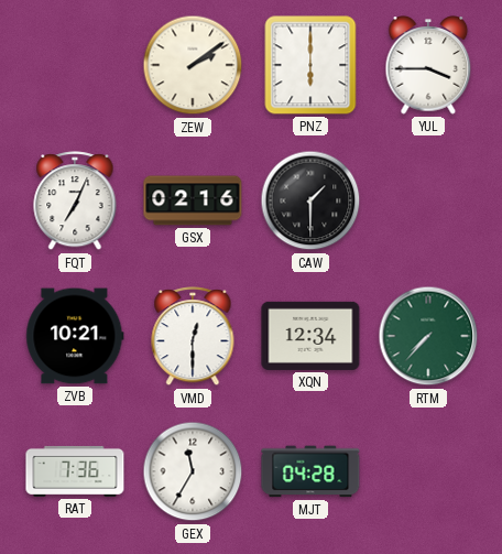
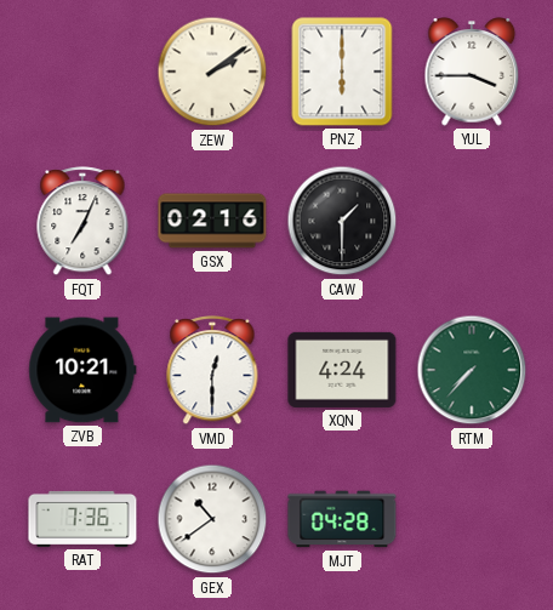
XQN: 12:34 -> 4:24 (342, 370)
GEX: 11:35 -> 10:39 (212, 519)
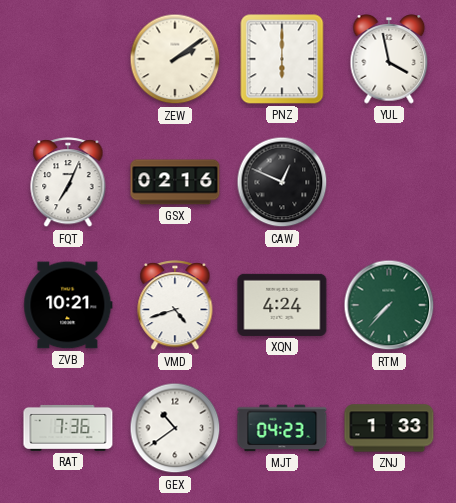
YUL: 3:45 -> 3:58 (389, 59)
CAW: 1:30 -> 12:49 (282, 182)
VMD: 12:30 -> 4:42 (175, 306)
MJT: 04:28 -> 04:23 (282, 428)
ZNJ: none -> 1:33 (389, 428)
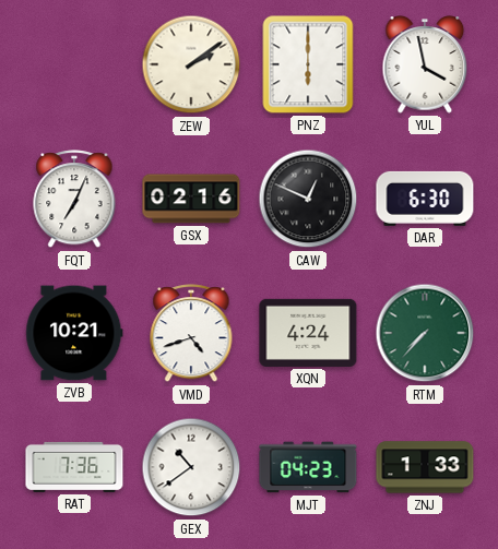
DAR: none -> 6:30 (425, 199)
